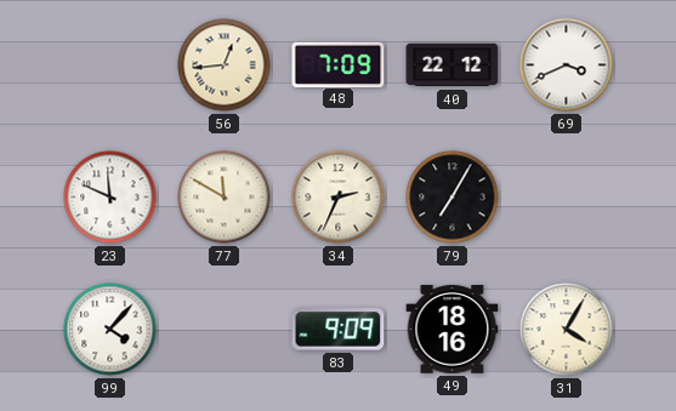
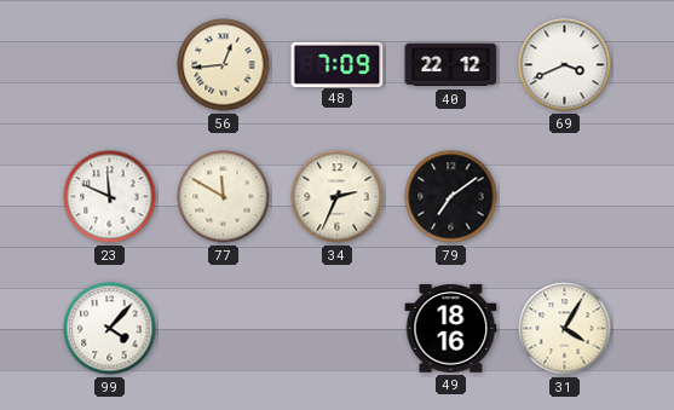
79: 7:05 -> 7:09 (451, 197)
83: 9:09 -> none (339, 330)
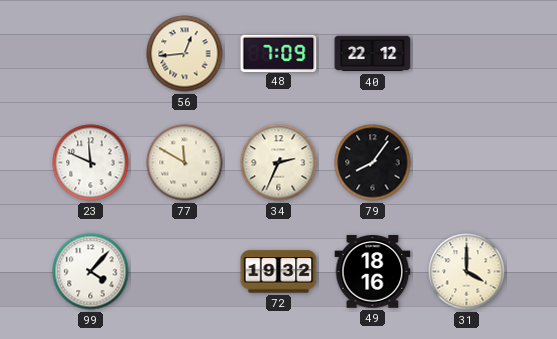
69: 3:41 -> none (565, 65)
79: 7:09 -> 8:06 (373, 163)
72: none -> 19:32 (279, 272)
31: 4:05 -> 4:00 (467, 272)
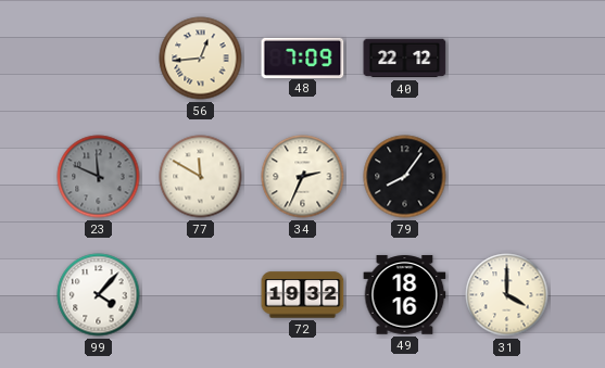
23 dial: white -> grey (99, 177)
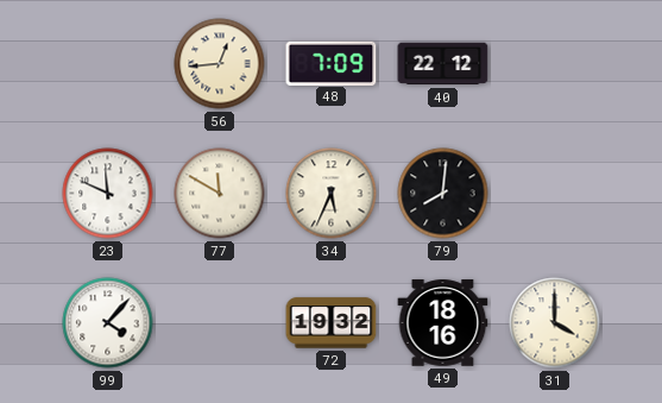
23 dial: grey -> white (108, 194)
34: 2:34 -> 5:34 (332, 194)
79: 8:06 -> 8:01 (443, 194)
